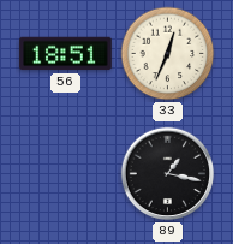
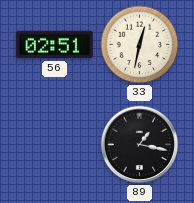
56: 18:51 -> 02:51 (55, 45)
33: 12:34 -> 12:32 (140, 45)
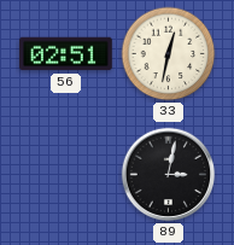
89: 1:17 -> 3:02 (169, 175)
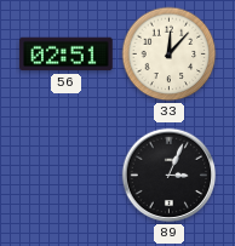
33: 12:32 -> 12:07 (170, 55)
89: 3:02 -> 3:04 (170, 176)
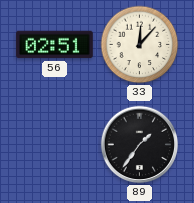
89: 3:04 -> 1:36 (140, 145)
